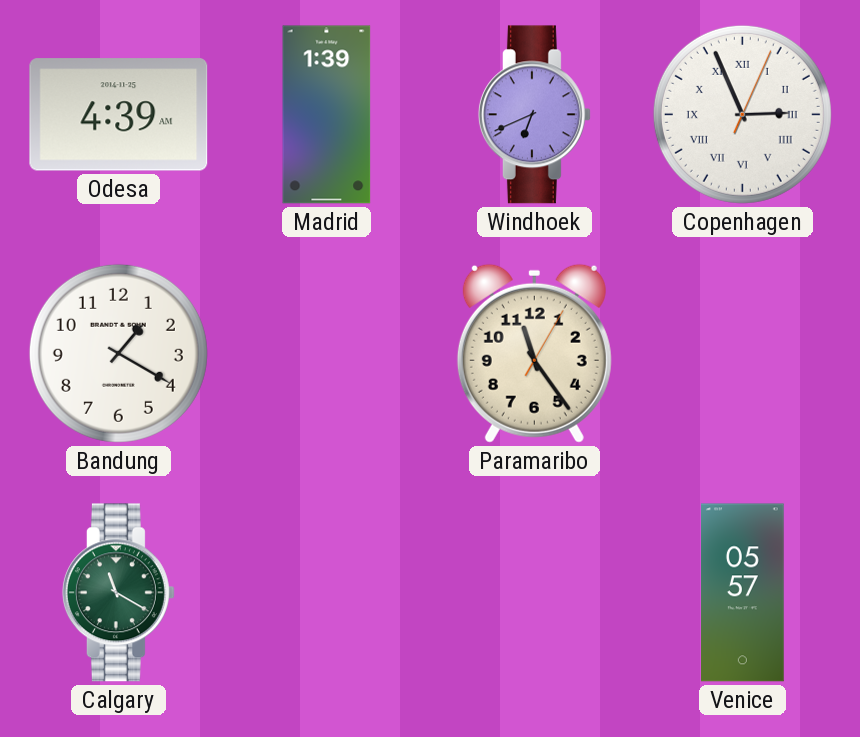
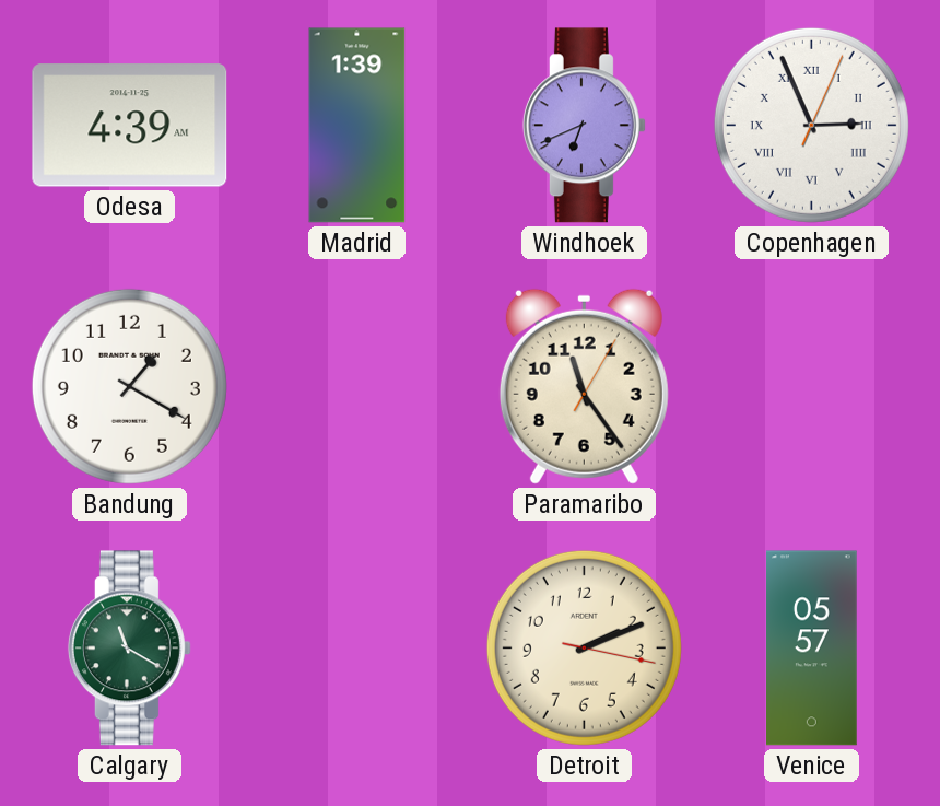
Detroit: none -> 2:11 (584, 647)
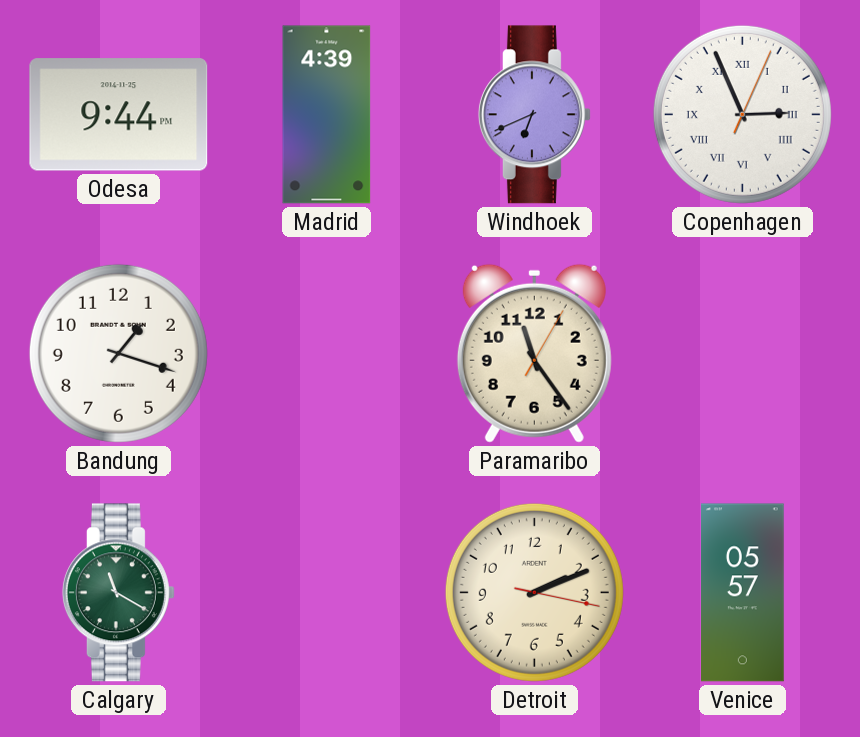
Odesa: 4:39 -> 9:44 (119, 115)
Madrid: 1:39 -> 4:39 (327, 115)
Bandung: 1:20 -> 1:18 (118, 353)
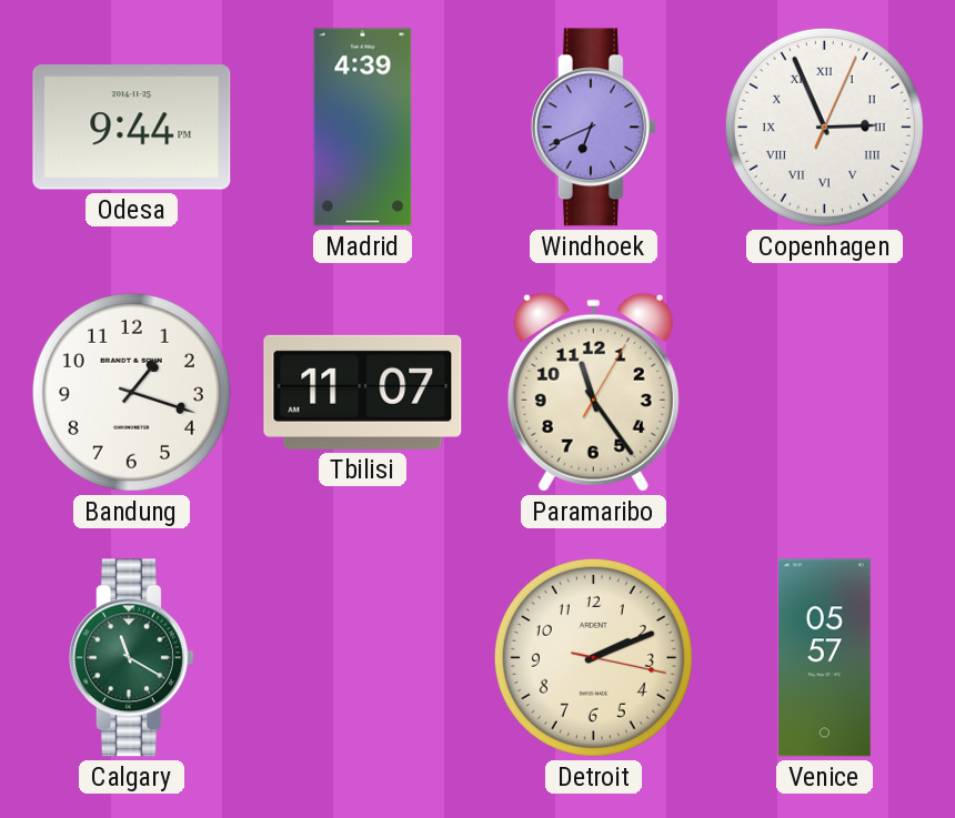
Tbilisi: none -> 11:07 (363, 392)
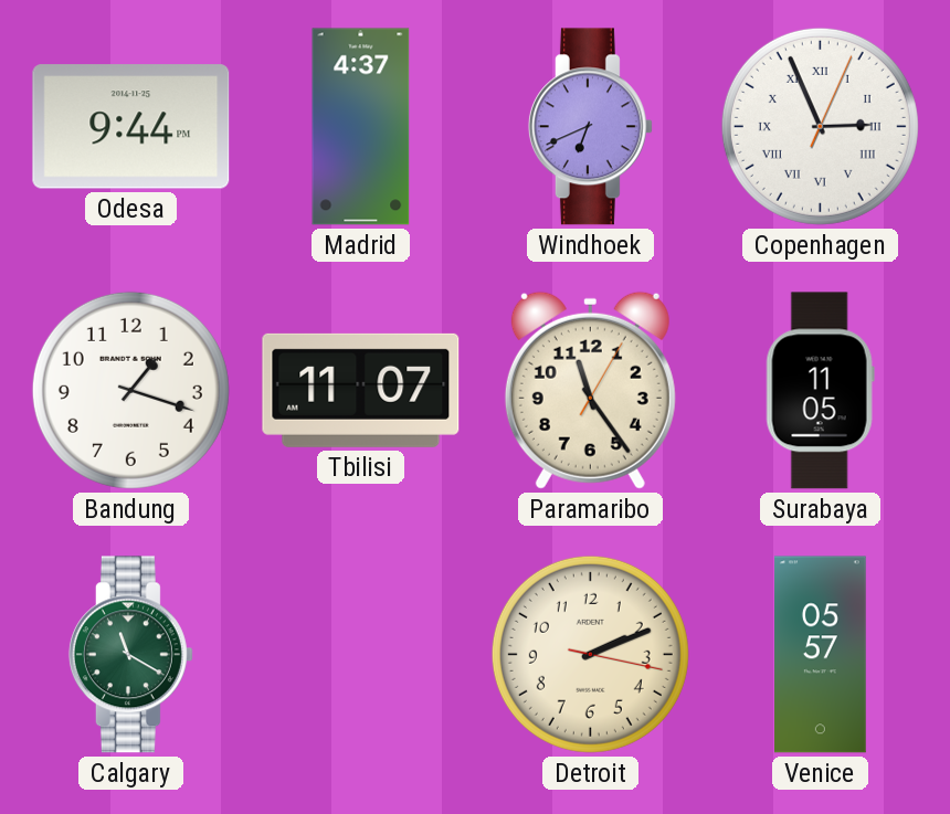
Madrid: 4:39 -> 4:37 (361, 127)
Surabaya: none -> 11:05 (820, 391)
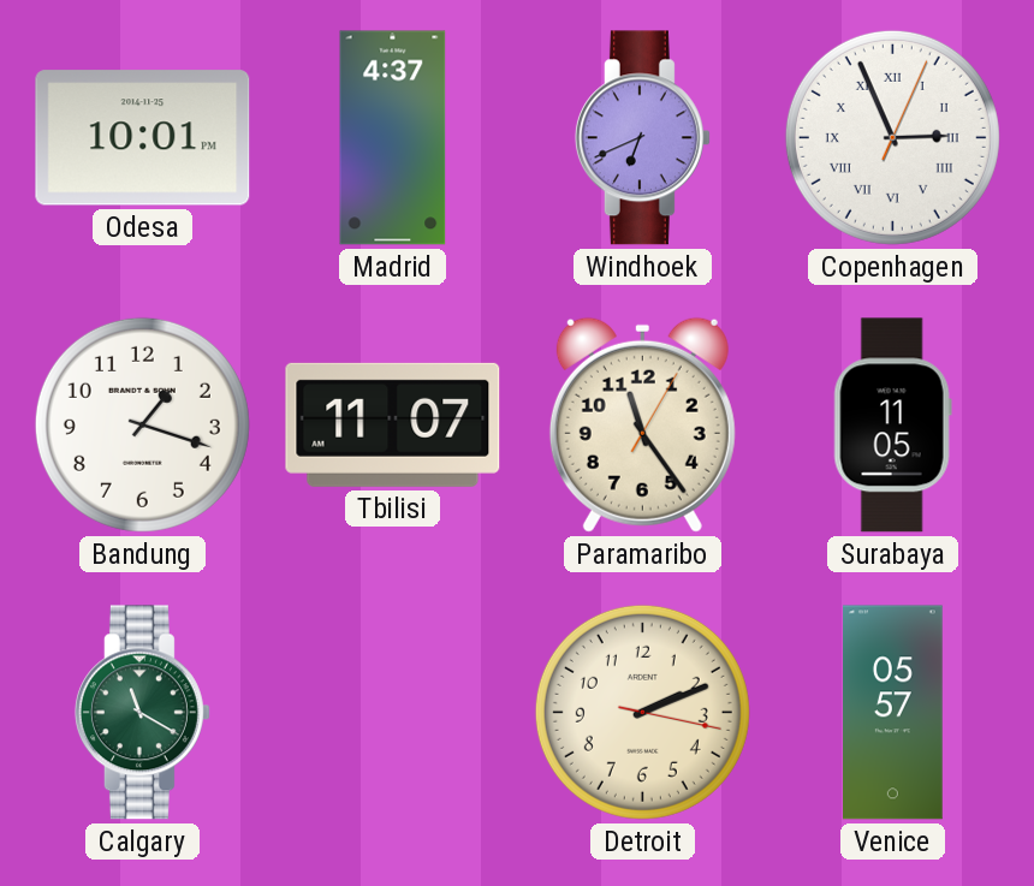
Odesa: 9:44 -> 10:01 (143, 138)
